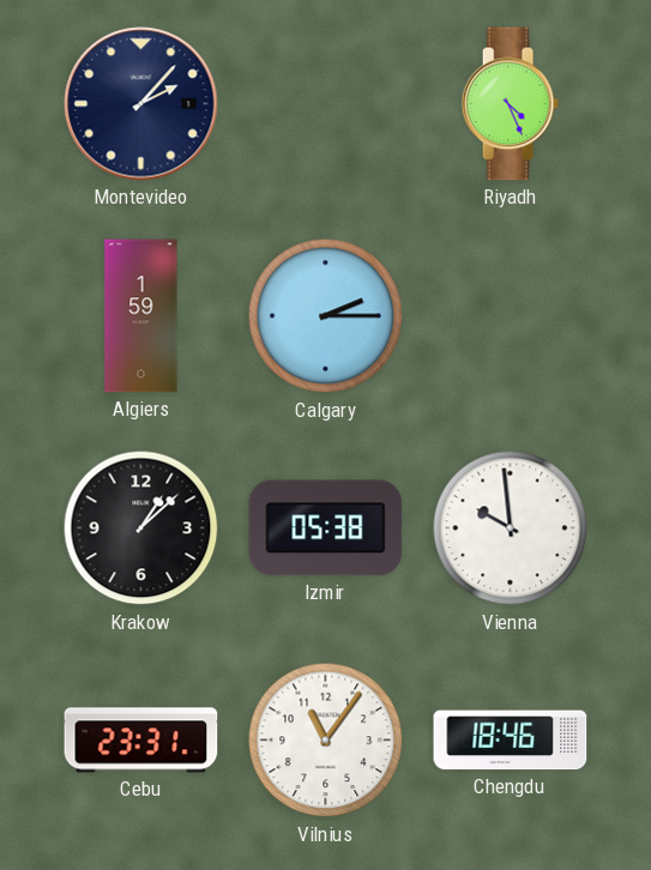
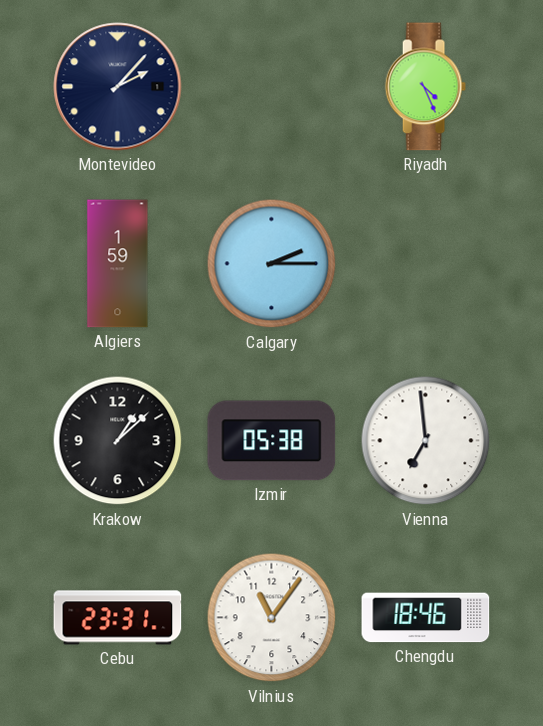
Vienna: 9:59 -> 6:59 (426, 441)
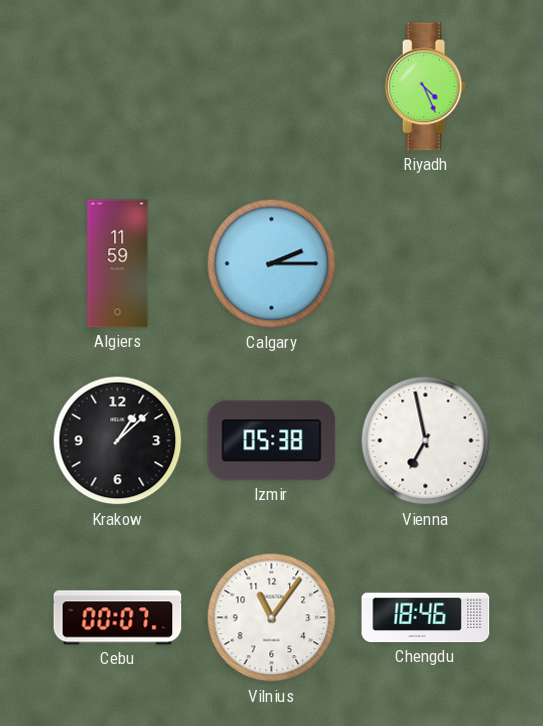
Montevideo: 2:07 -> none (118, 87)
Algiers: 1:59 -> 11:59 (118, 264)
Vienna: 6:59 -> 6:58 (426, 441)
Cebu: 23:31 -> 00:07 (118, 618)
